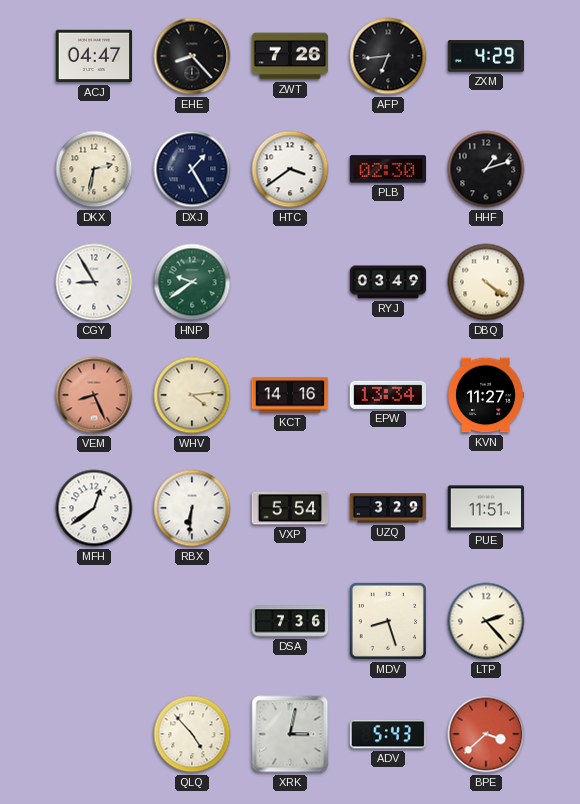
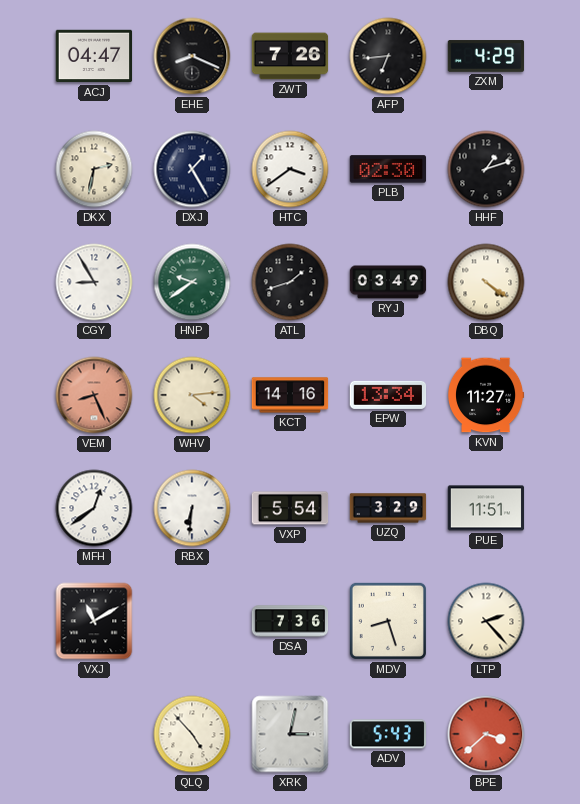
EHE: 8:23 -> 8:19 (192, 56)
ATL: none -> 1:42 (290, 282)
VXJ: none -> 11:10 (94, 621)
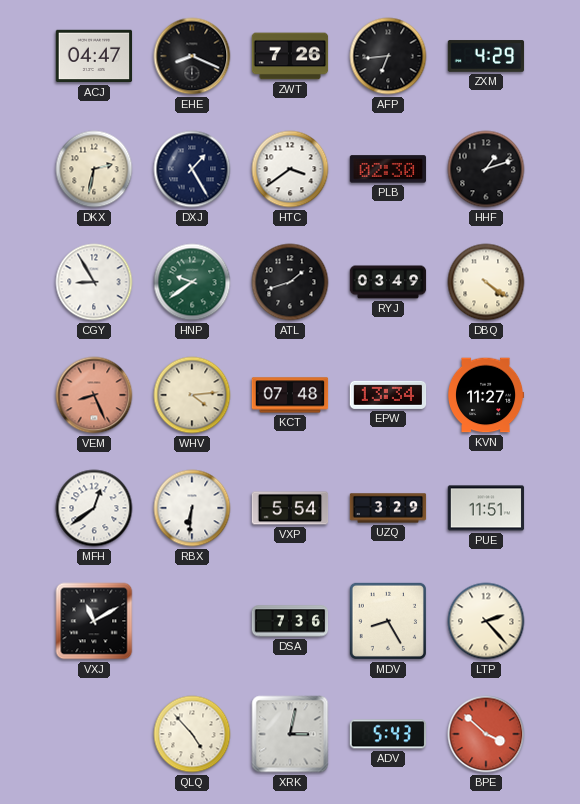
KCT: 14:16 -> 07:48 (290, 395)
MDV: 8:27 -> 8:25 (388, 621)
BPE: 3:38 -> 3:52 (486, 734)
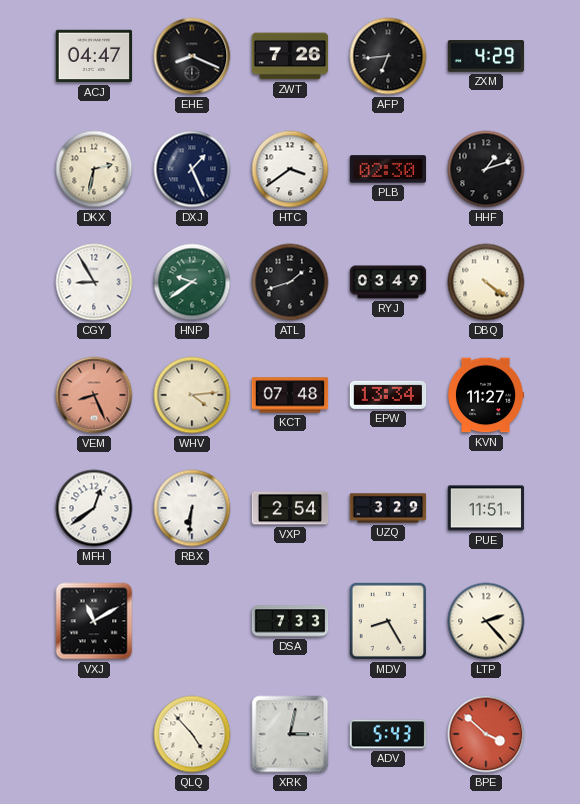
DXJ: 1:25 -> 1:26 (192, 169)
VXP: 5:54 -> 2:54 (290, 508)
DSA: 7:36 -> 7:33 (290, 621)
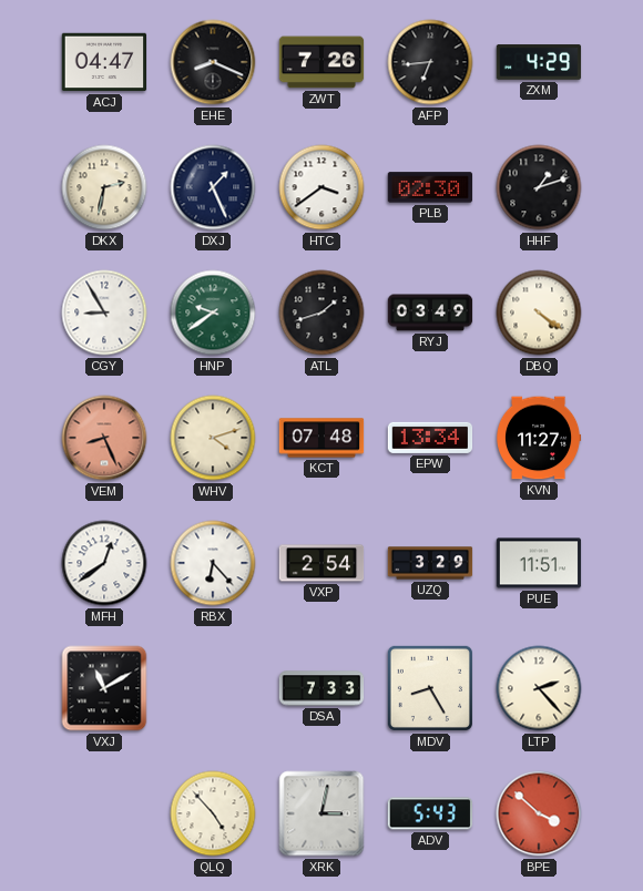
WHV: 4:14 -> 4:12 (213, 438)
RBX: 6:31 -> 6:23 (213, 563)
